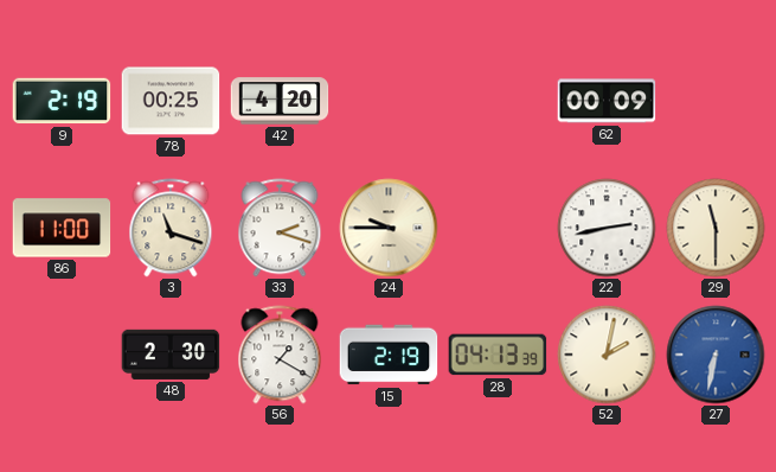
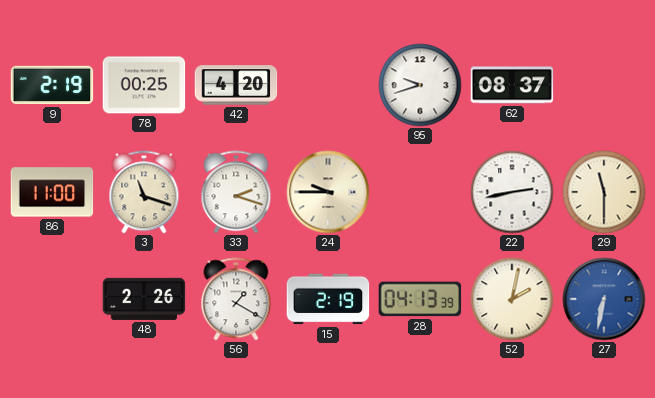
95: none -> 9:42 (420, 85)
62: 00:09 -> 08:37 (512, 85)
48: 2:30 -> 2:26 (144, 299)
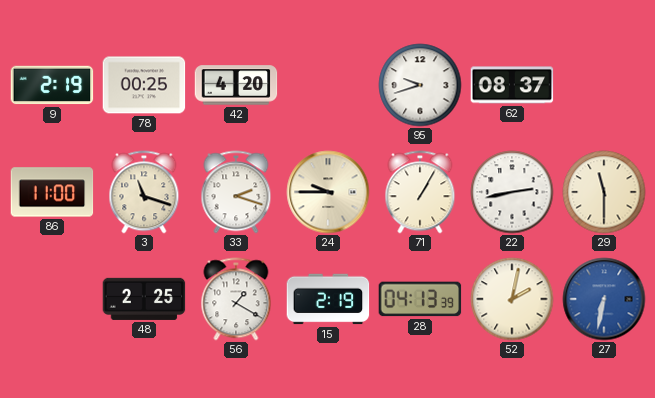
71: none -> 1:05 (420, 192)
48: 2:26 -> 2:25 (144, 299)
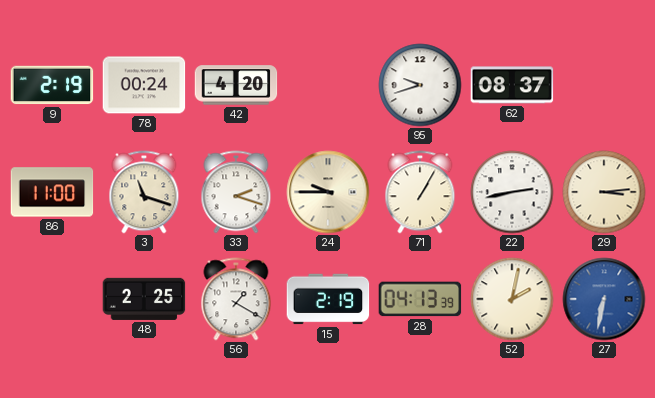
78: 00:25 -> 00:24 (144, 85)
29: 11:30 -> 3:14 (604, 192)
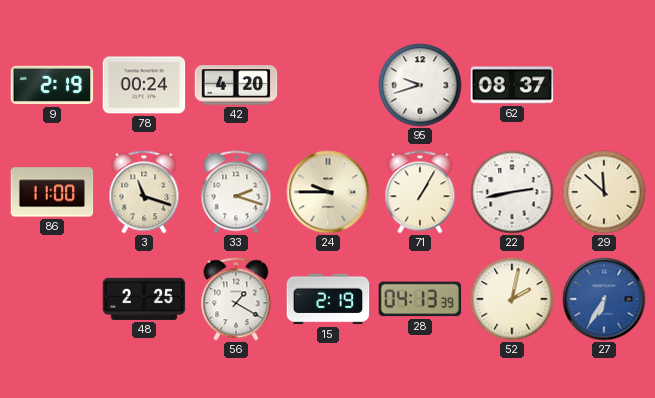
29: 3:14 -> 11:52 (604, 192)
27: 6:32 -> 6:35 (604, 299)
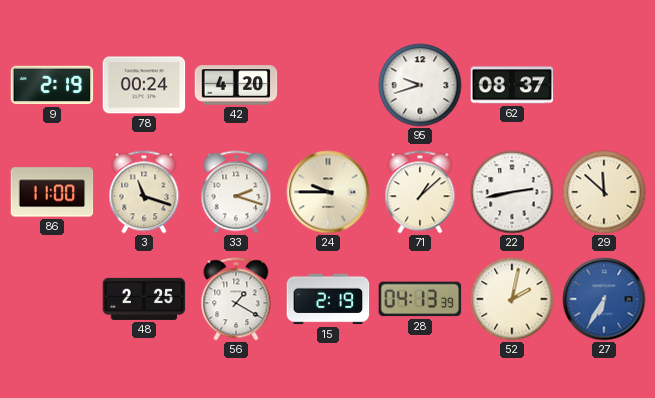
71: 1:05 -> 1:08 (420, 192)
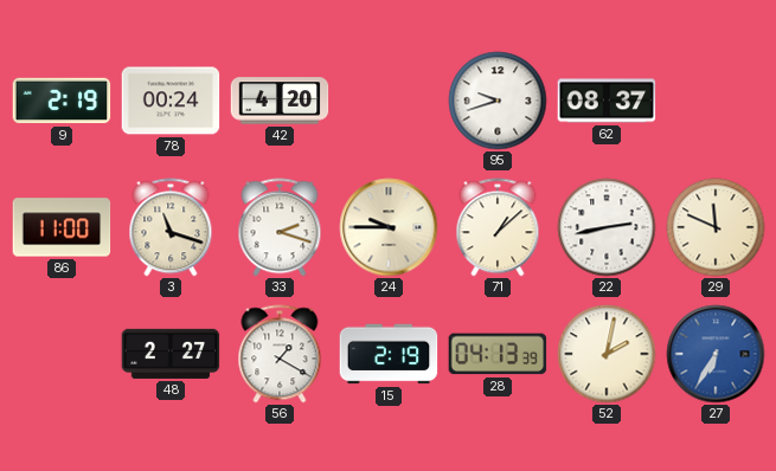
29: 11:52 -> 11:49 (716, 227)
48: 2:25 -> 2:27 (171, 354)
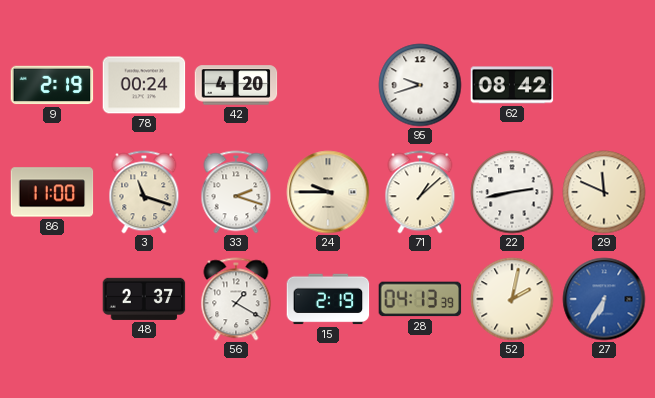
62: 08:37 -> 08:42 (512, 85)
48: 2:27 -> 2:37 (144, 299)
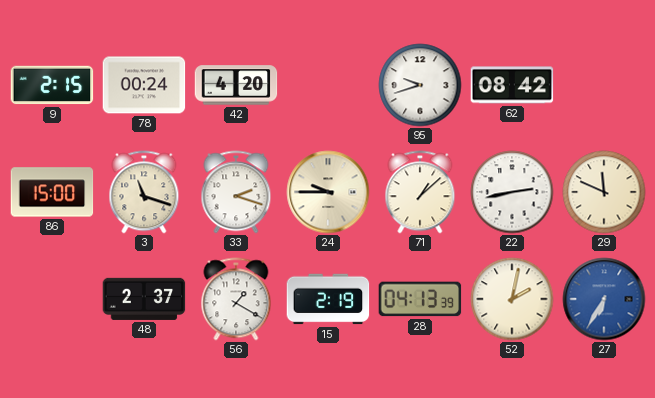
9: 2:19 -> 2:15 (52, 85)
86: 11:00 -> 15:00 (52, 192)
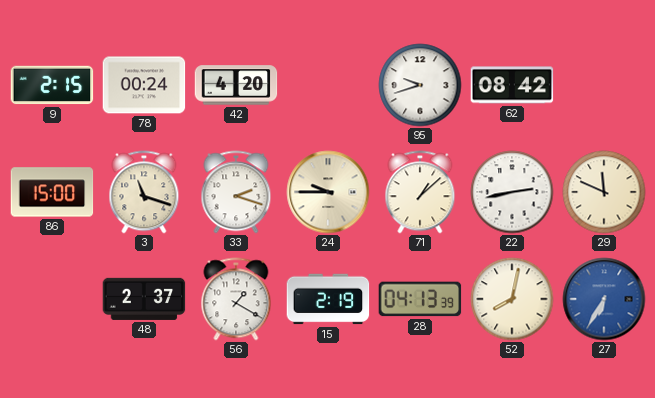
52: 2:02 -> 8:02 (512, 299)
